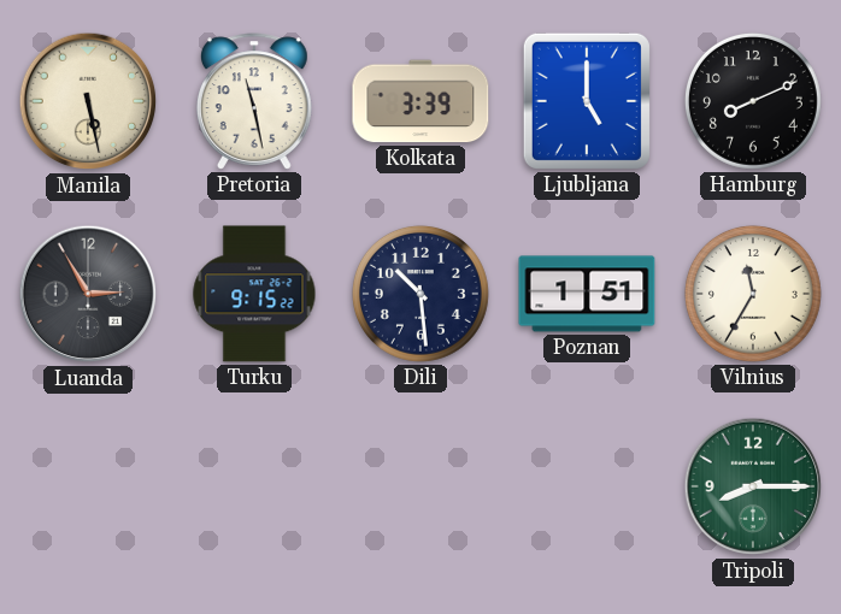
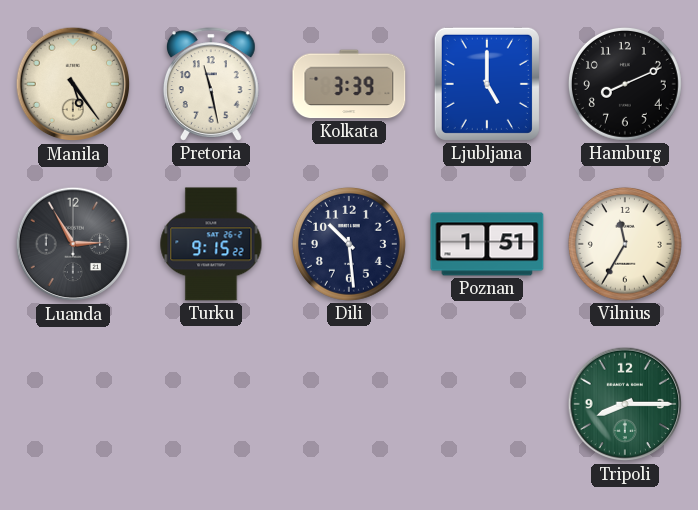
Manila: 5:28 -> 5:24 (73, 84)
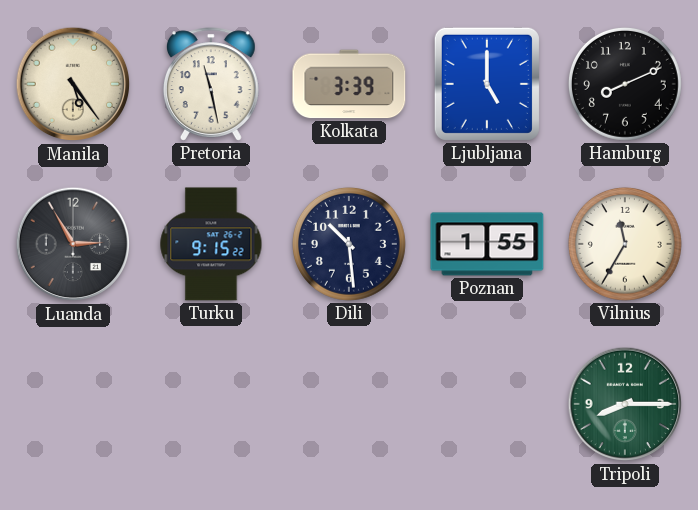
Poznan: 1:51 -> 1:55 (487, 244)
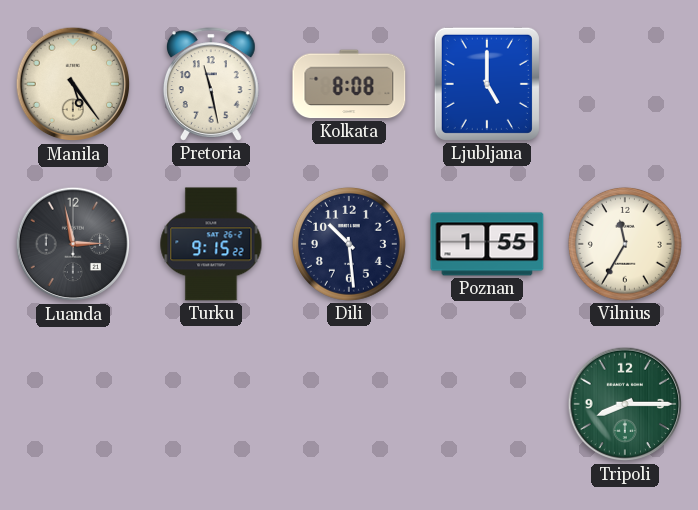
Kolkata: 3:39 -> 8:08 (349, 84)
Hamburg: 8:11 -> none (625, 84)
Luanda: 2:55 -> 2:58 (73, 244)
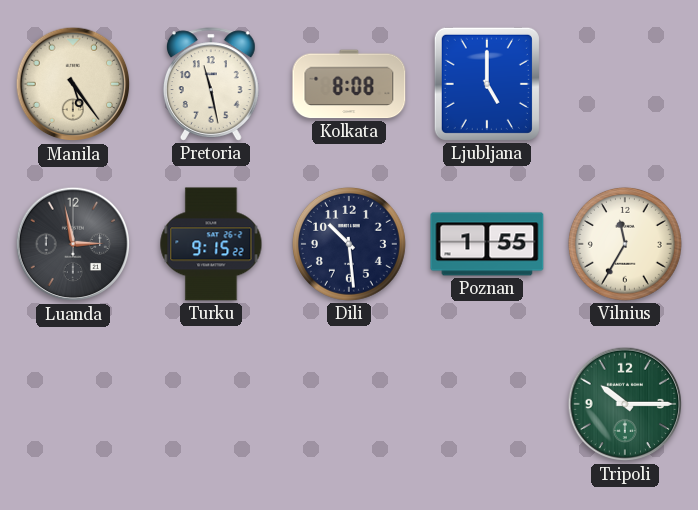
Tripoli: 8:15 -> 10:15 (625, 404)
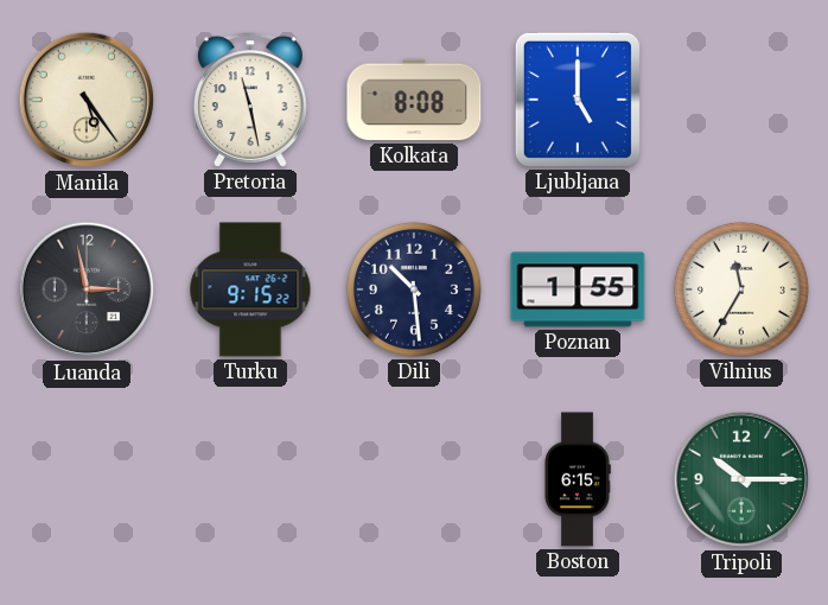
Boston: none -> 6:15 (578, 479)
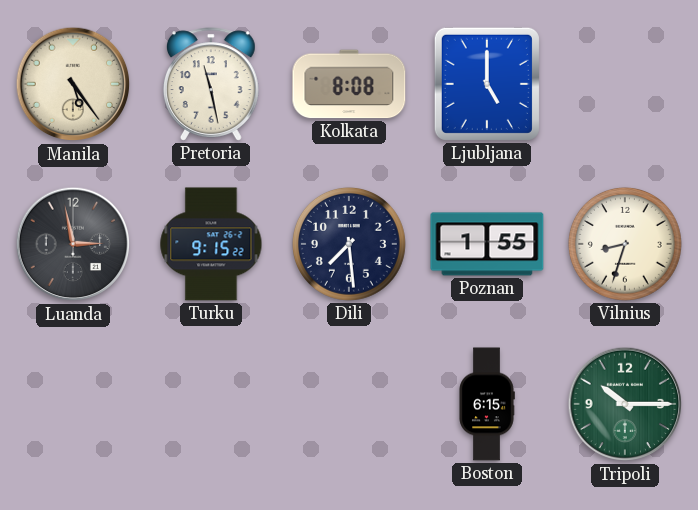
Dili: 10:29 -> 7:29 (349, 244)
Vilnius: 11:35 -> 8:33 (625, 244)
